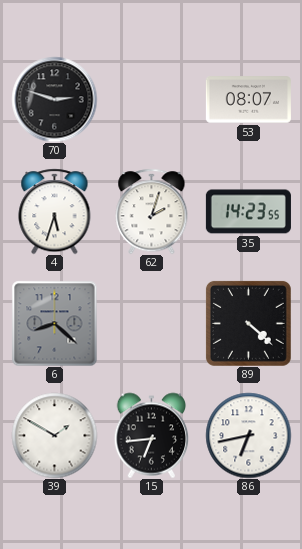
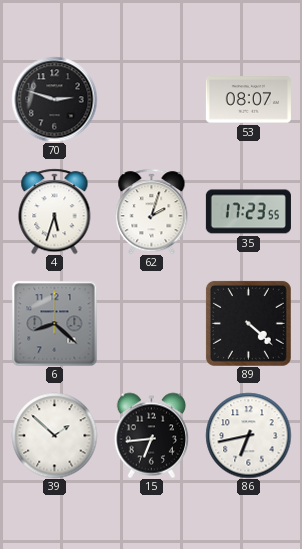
35: 14:23 -> 17:23 (248, 212)
39: 1:50 -> 1:52 (54, 435)
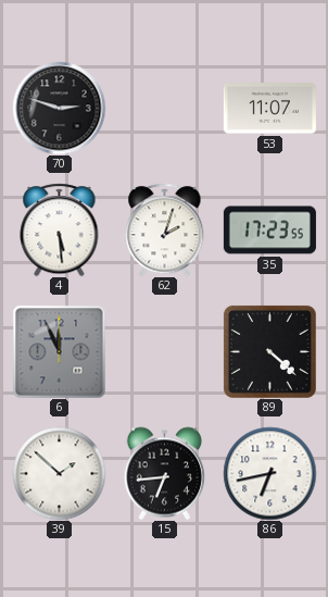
53: 08:07 -> 11:07 (269, 109)
4: 5:33 -> 5:29 (60, 229)
6: 8:22 -> 11:56 (59, 351)
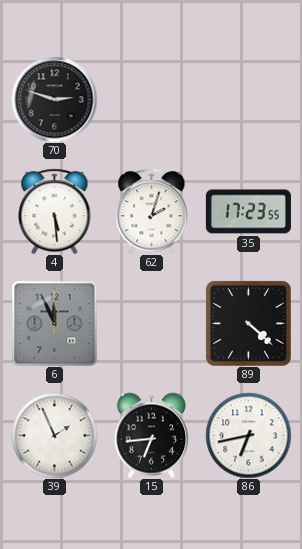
53: 11:07 -> none (269, 109)
39: 1:52 -> 1:56 (54, 435)
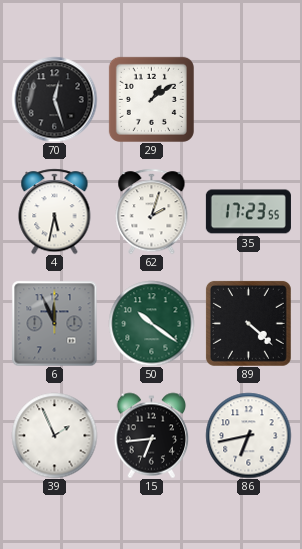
70: 2:48 -> 12:27 (54, 99)
29: none -> 1:09 (151, 99)
4: 5:29 -> 5:32 (55, 211)
50: none -> 10:21 (151, 323)
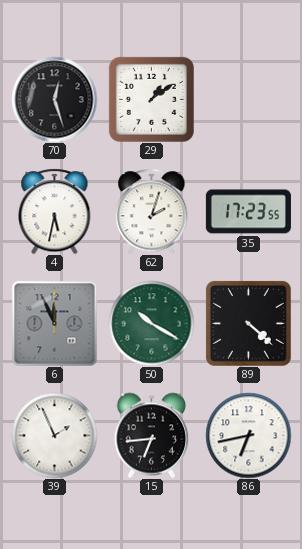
50: 10:21 -> 10:20 (151, 323)
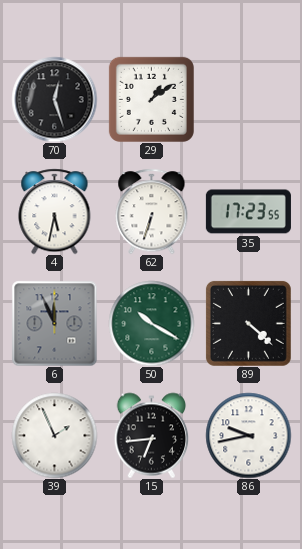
62: 2:03 -> 6:33 (152, 211)
86: 6:43 -> 9:43 (248, 435)
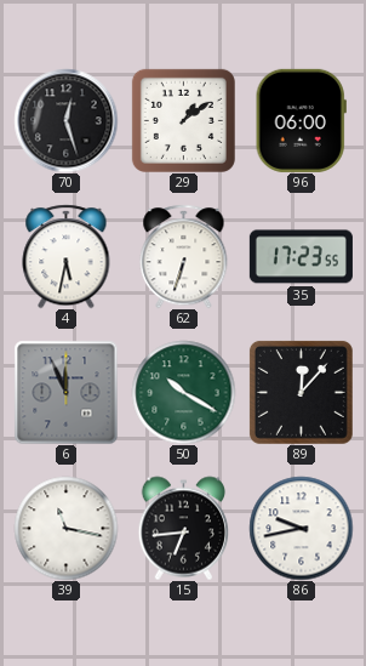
96: none -> 06:00 (301, 120)
89: 4:22 -> 12:07 (301, 392)
39: 1:56 -> 11:17 (65, 528)
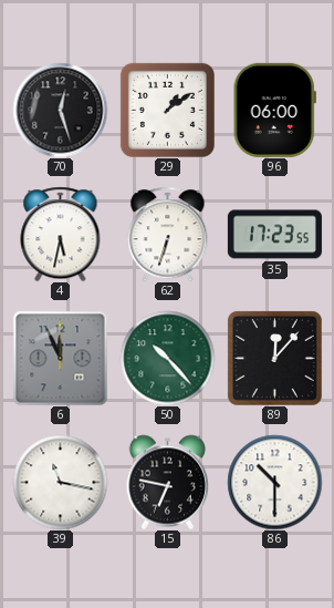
50: 10:20 -> 10:23 (167, 358)
15: 6:44 -> 6:47 (168, 482)
86: 9:43 -> 10:30 (274, 482)
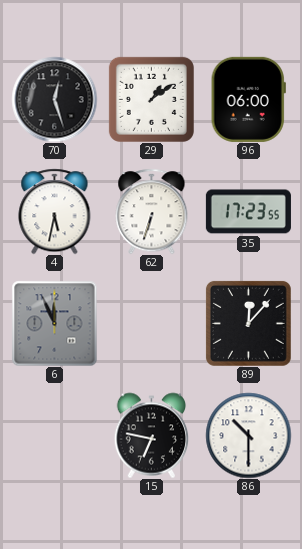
50: 10:23 -> none (167, 358)
39: 11:17 -> none (60, 482)
